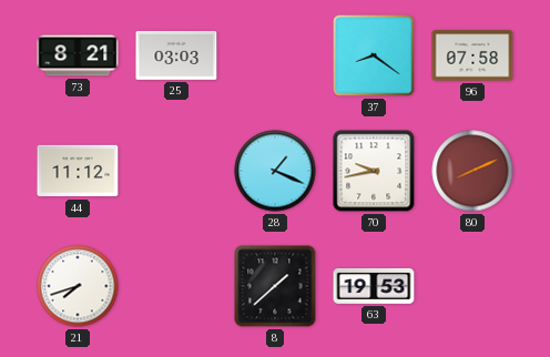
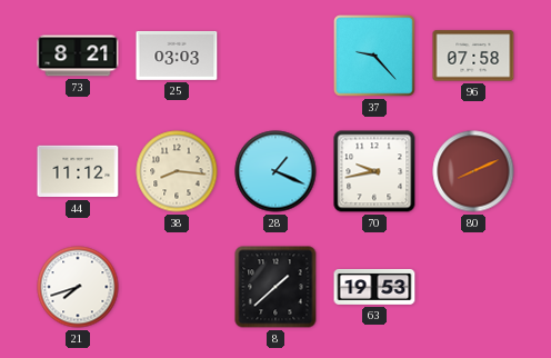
37: 8:21 -> 9:23 (375, 57)
38: none -> 8:16 (177, 171)
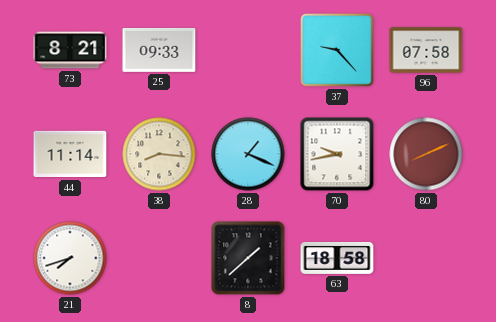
25: 03:03 -> 09:33 (159, 50)
44: 11:12 -> 11:14 (70, 154)
63: 19:53 -> 18:58 (337, 258)
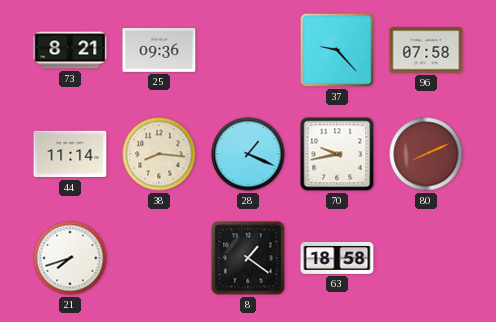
25: 09:33 -> 09:36 (159, 50)
8: 1:38 -> 1:21 (248, 258)
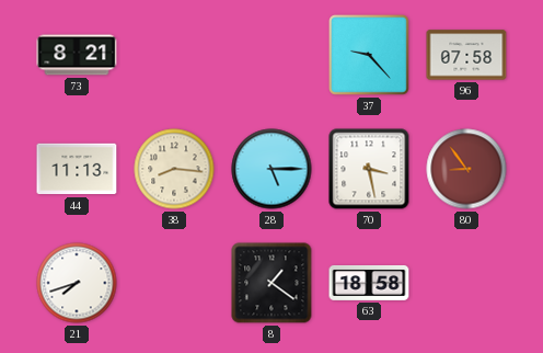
25: 09:36 -> none (159, 50)
44: 11:14 -> 11:13 (77, 169)
28: 1:19 -> 5:15 (271, 169)
70: 9:43 -> 3:28 (369, 169)
80: 8:11 -> 8:54 (466, 169)
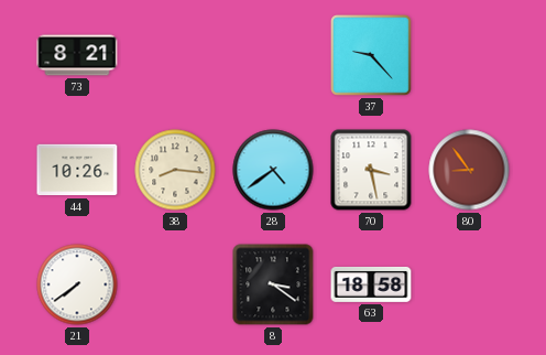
96: 07:58 -> none (466, 55)
44: 11:13 -> 10:26 (77, 170)
28: 5:15 -> 4:39 (273, 170)
21: 7:42 -> 7:39 (77, 284)
8: 1:21 -> 3:21 (273, 284)
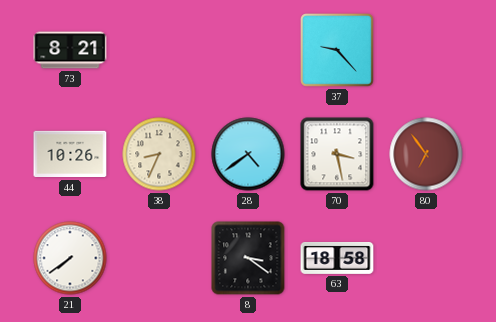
38: 8:16 -> 8:34 (159, 154)
80: 8:54 -> 6:54 (426, 154)
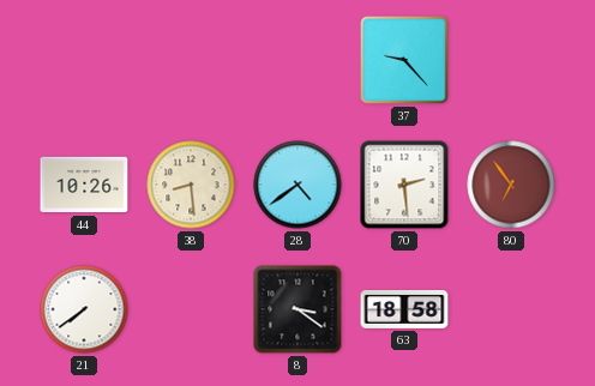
73: 8:21 -> none (70, 50)
38: 8:34 -> 8:29 (191, 185)
70: 3:28 -> 2:29 (404, 185)
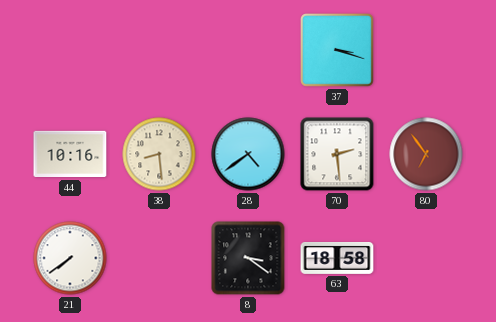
37: 9:23 -> 3:18 (338, 51)
44: 10:26 -> 10:16 (70, 154)
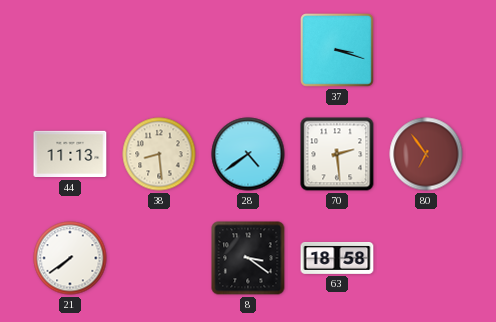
44: 10:16 -> 11:13 (70, 154)
